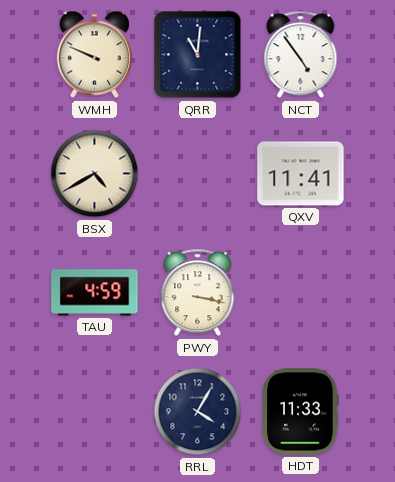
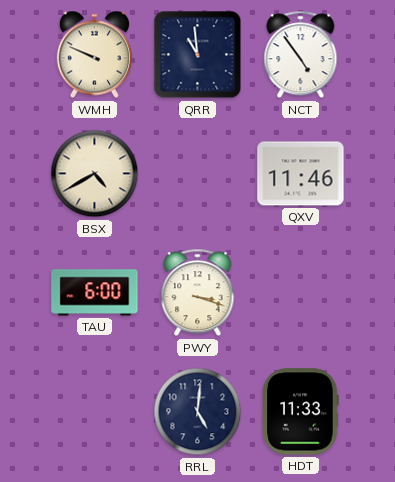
QRR: 11:01 -> 10:59 (198, 55)
QXV: 11:41 -> 11:46 (301, 174)
TAU: 4:59 -> 6:00 (95, 293)
PWY: 3:17 -> 3:18 (198, 293)
RRL: 4:05 -> 5:01 (198, 412)
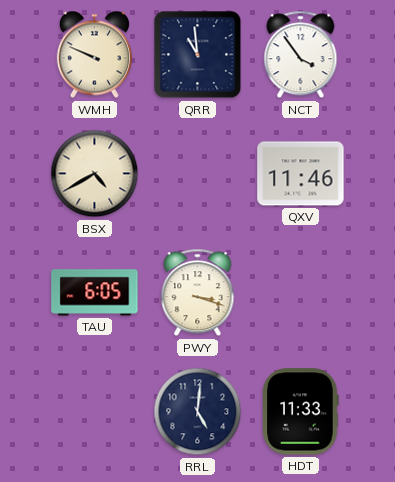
NCT: 4:54 -> 3:54 (301, 55)
TAU: 6:00 -> 6:05 (95, 293)
